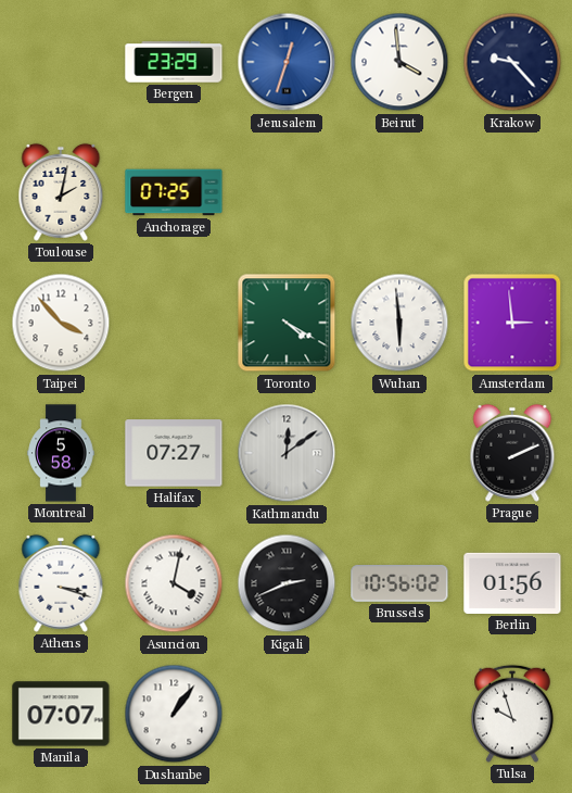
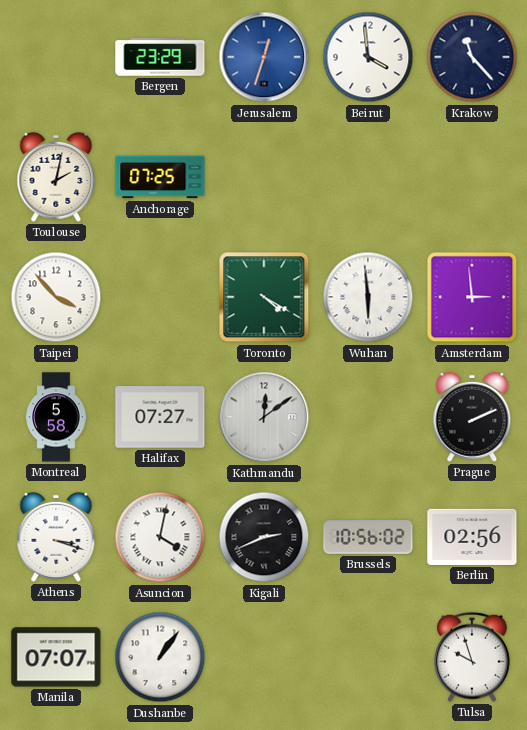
Krakow: 9:23 -> 11:23 (472, 57)
Berlin: 01:56 -> 02:56 (472, 537)
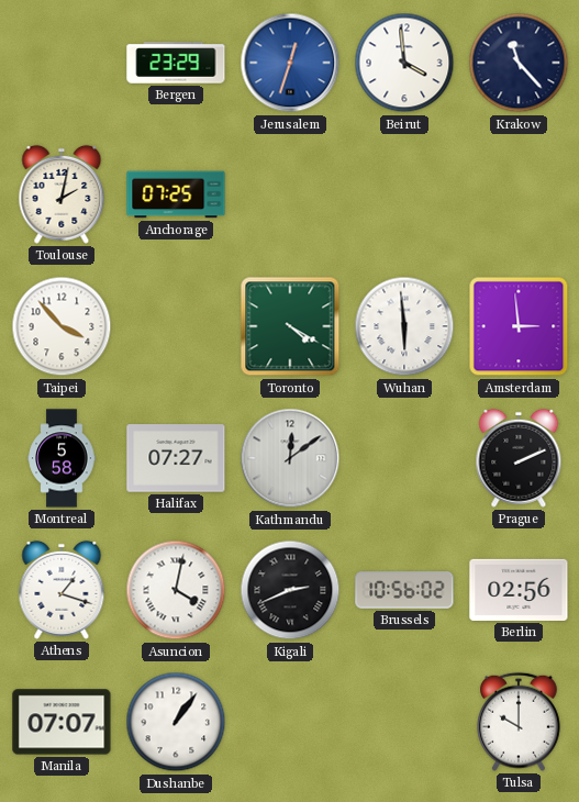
Athens: 3:18 -> 1:18 (62, 590)
Tulsa: 9:57 -> 10:00 (520, 722)
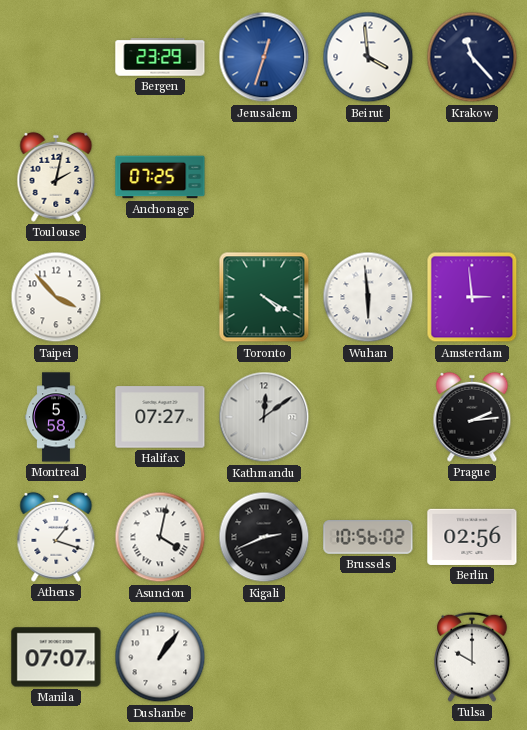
Prague: 2:11 -> 2:14 (472, 417)
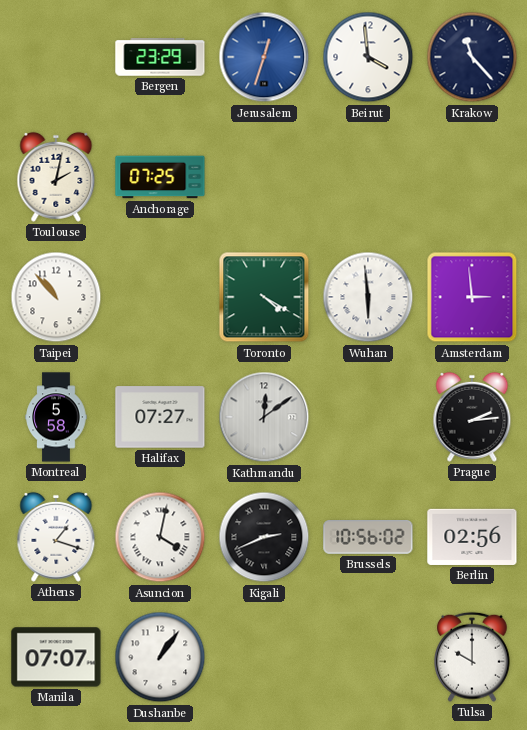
Taipei: 3:53 -> 10:53 (56, 297)
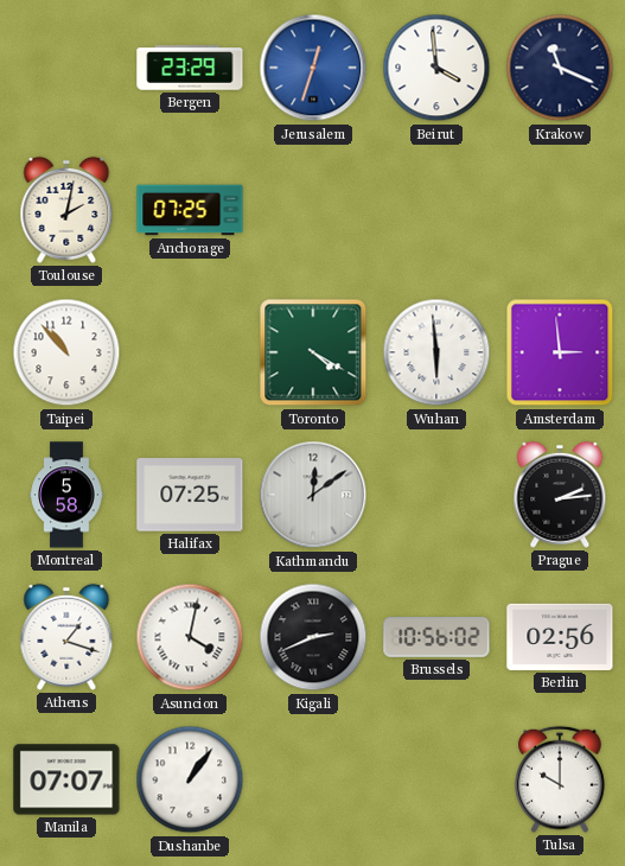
Krakow: 11:23 -> 11:19 (560, 68)
Halifax: 07:27 -> 07:25 (190, 495)
